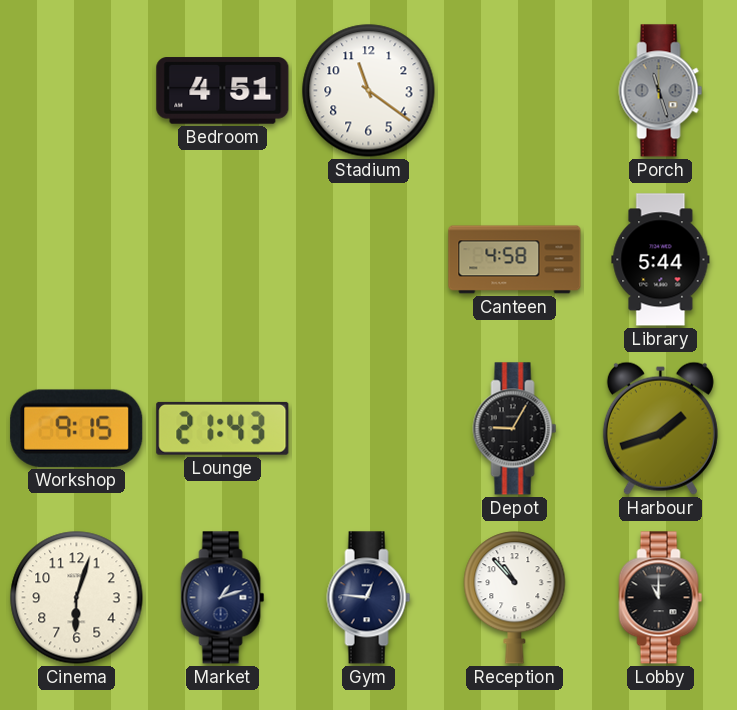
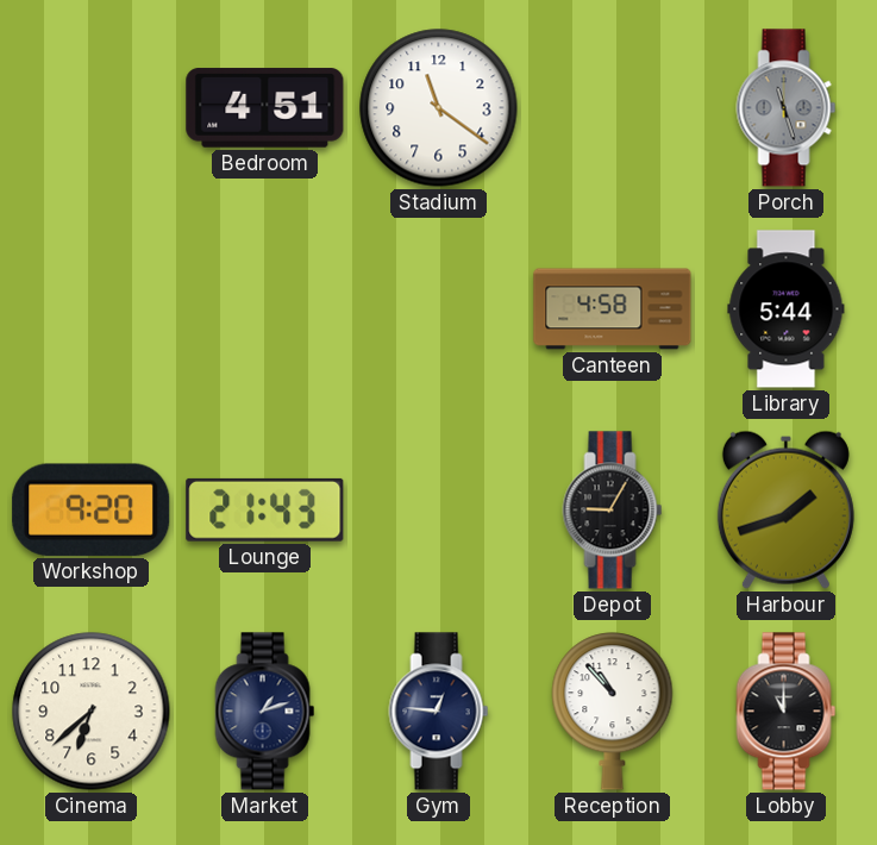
Workshop: 9:15 -> 9:20 (92, 509)
Cinema: 6:03 -> 6:38 (92, 712)
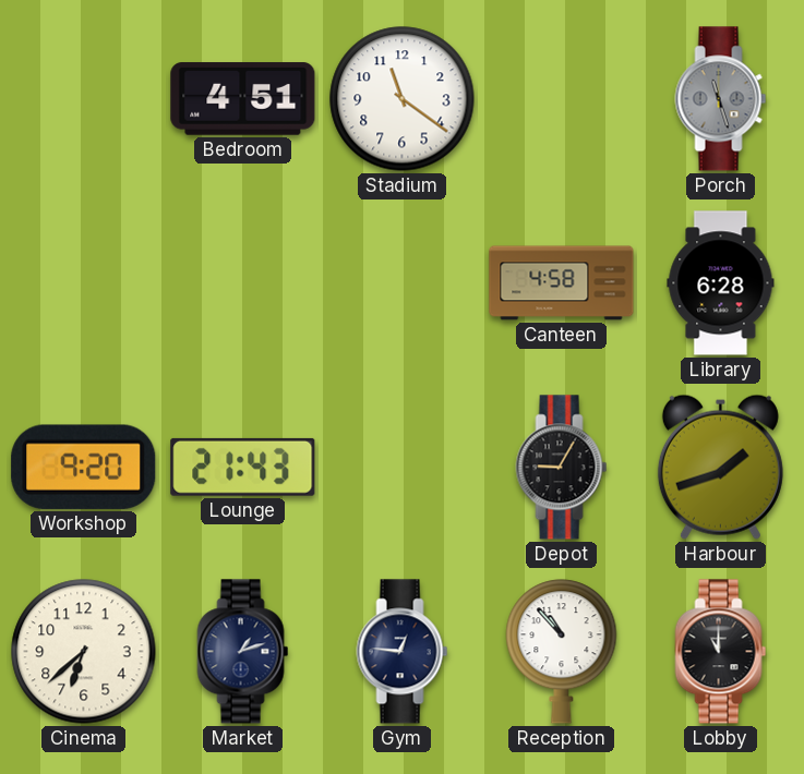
Library: 5:44 -> 6:28 (721, 283)
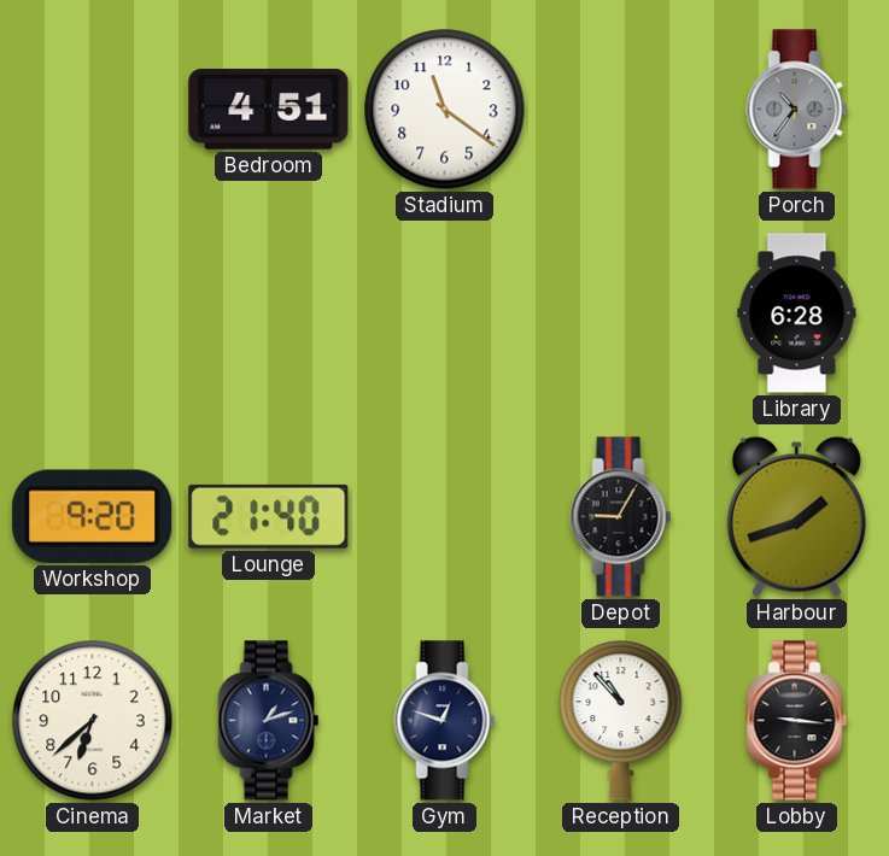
Porch: 11:27 -> 10:36 (797, 110)
Canteen: 4:58 -> none (562, 283)
Lounge: 21:43 -> 21:40 (269, 516)
Gym: 12:46 -> 12:48 (445, 721)
Lobby: 11:00 -> 9:16 (797, 721)
